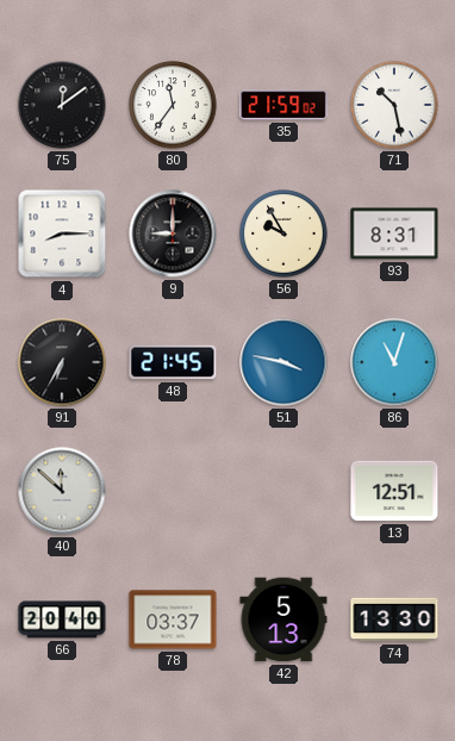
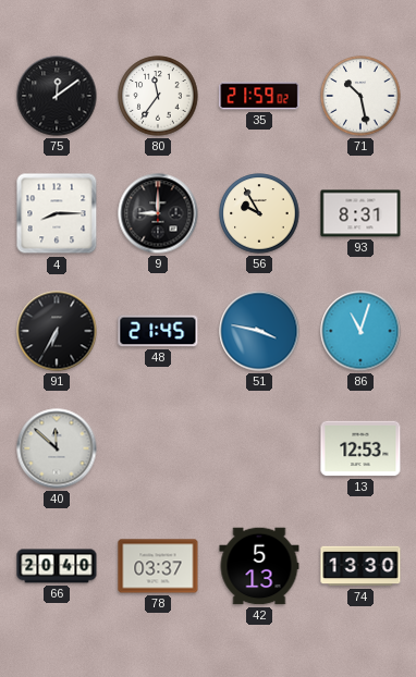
13: 12:51 -> 12:53 (360, 448)
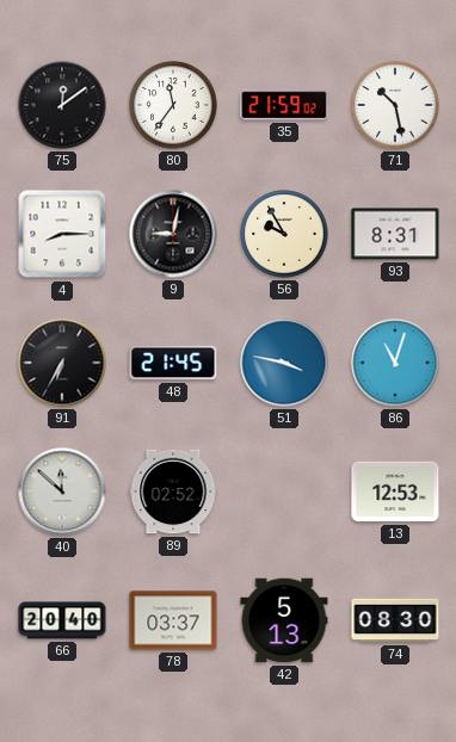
9: 9:00 -> 9:02 (173, 234)
89: none -> 02:52 (173, 491)
74: 13:30 -> 08:30 (395, 620)
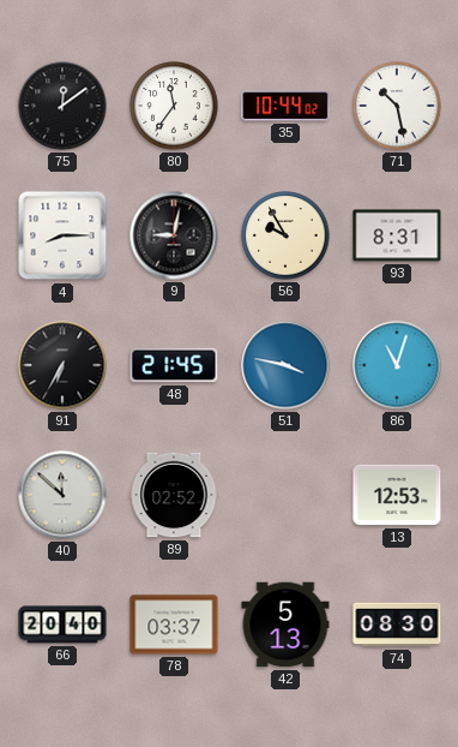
35: 21:59 -> 10:44 (285, 106)
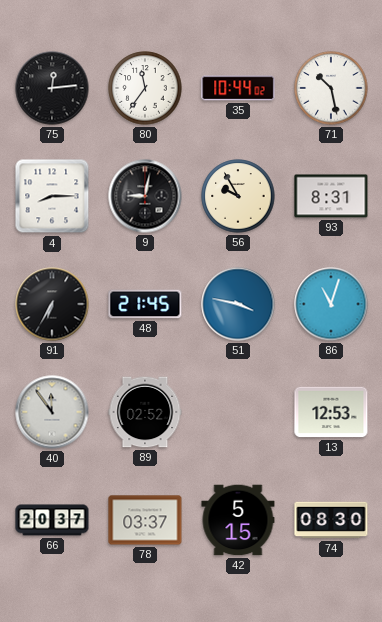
75: 12:09 -> 12:14 (52, 88)
40: 11:52 -> 11:54 (52, 412)
66: 20:40 -> 20:37 (52, 520)
42: 5:13 -> 5:15 (238, 520)
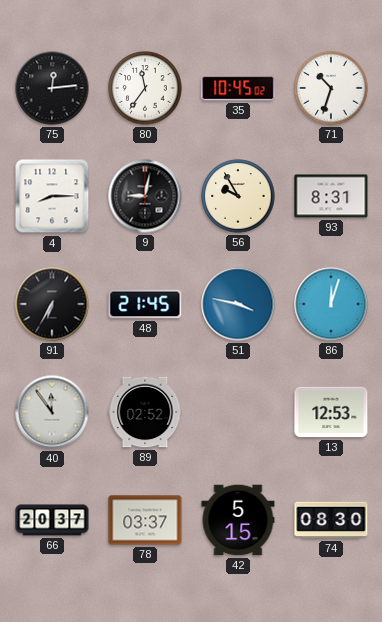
35: 10:44 -> 10:45 (238, 88)
71: 10:28 -> 10:33 (331, 88)
86: 11:03 -> 12:03 (331, 304)
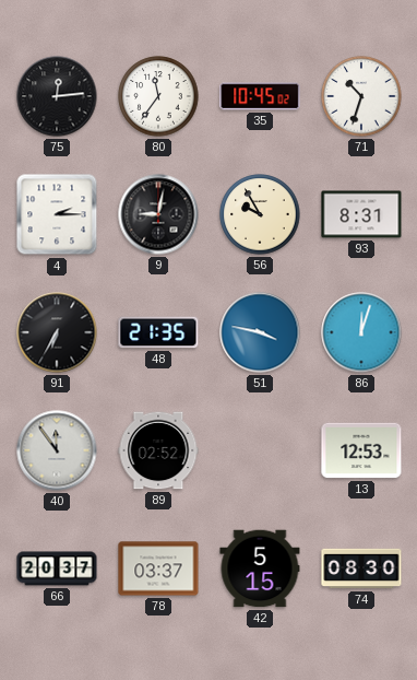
4: 8:15 -> 2:15 (57, 214)
48: 21:45 -> 21:35 (158, 332)
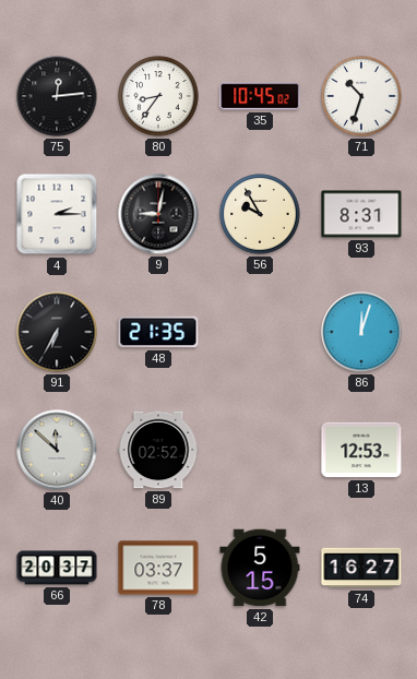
80: 11:36 -> 8:36 (158, 96)
51: 3:47 -> none (260, 332)
40: 11:54 -> 11:52 (57, 450)
74: 08:30 -> 16:27 (361, 568)
